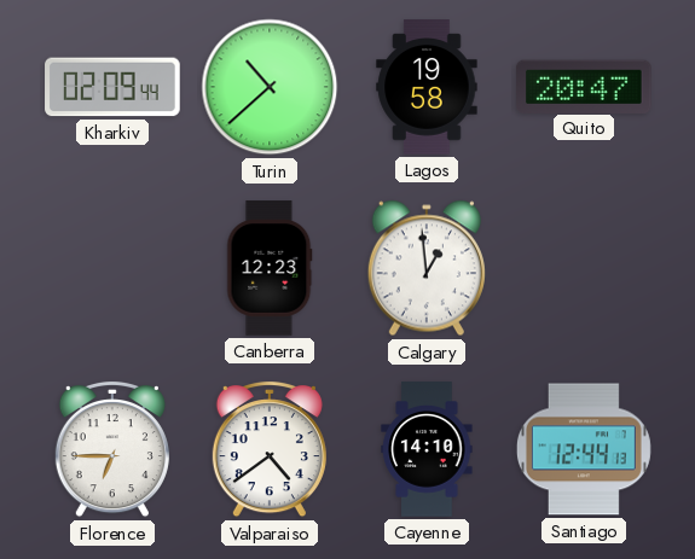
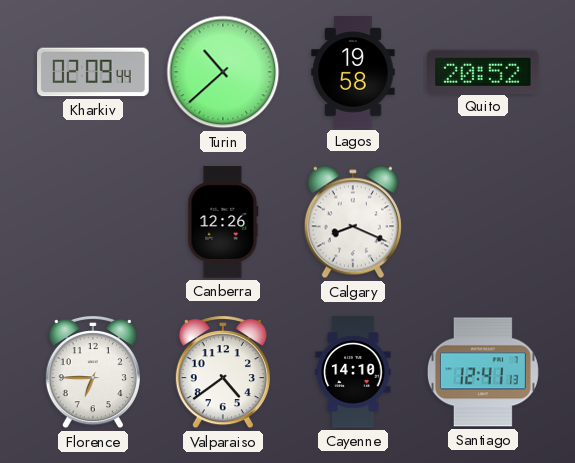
Quito: 20:47 -> 20:52 (484, 71)
Canberra: 12:23 -> 12:26 (223, 222)
Calgary: 12:59 -> 8:19 (353, 222)
Santiago: 12:44 -> 12:41 (483, 372)
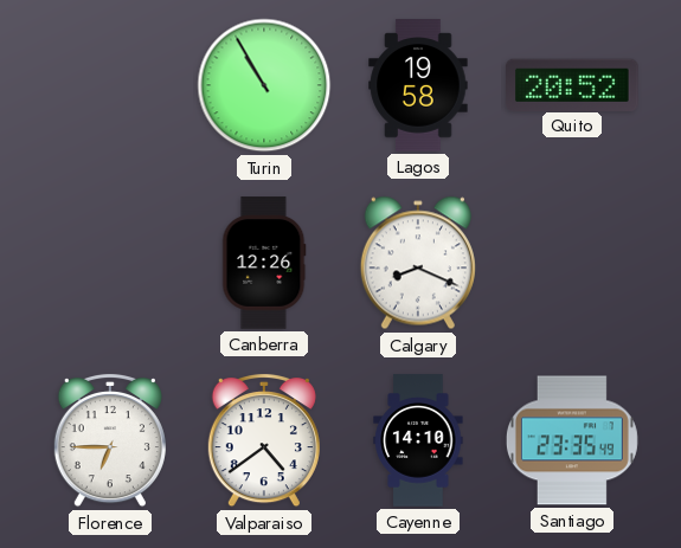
Kharkiv: 02:09 -> none (93, 72)
Turin: 10:38 -> 10:55 (264, 85)
Santiago: 12:41 -> 23:35 (572, 440)
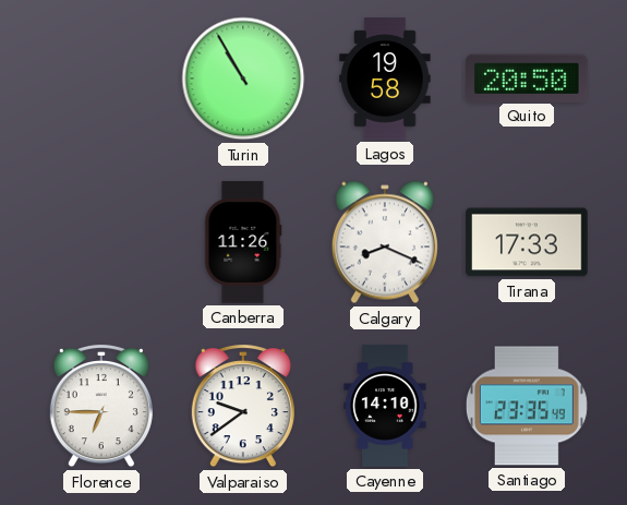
Quito: 20:52 -> 20:50 (528, 77)
Canberra: 12:26 -> 11:26 (243, 242)
Tirana: none -> 17:33 (527, 242)
Valparaiso: 4:39 -> 9:39 (243, 406)
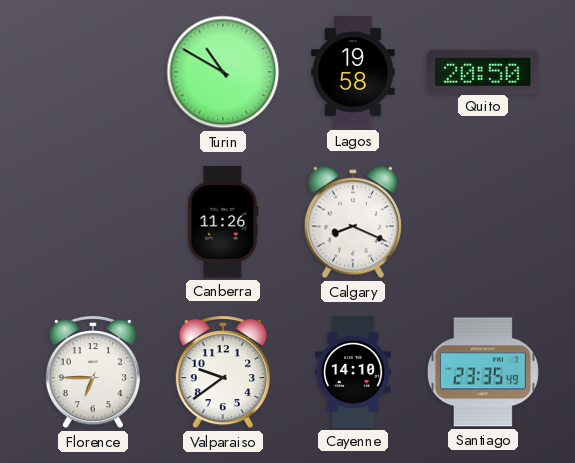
Turin: 10:55 -> 10:50 (223, 72)
Tirana: 17:33 -> none (527, 242)
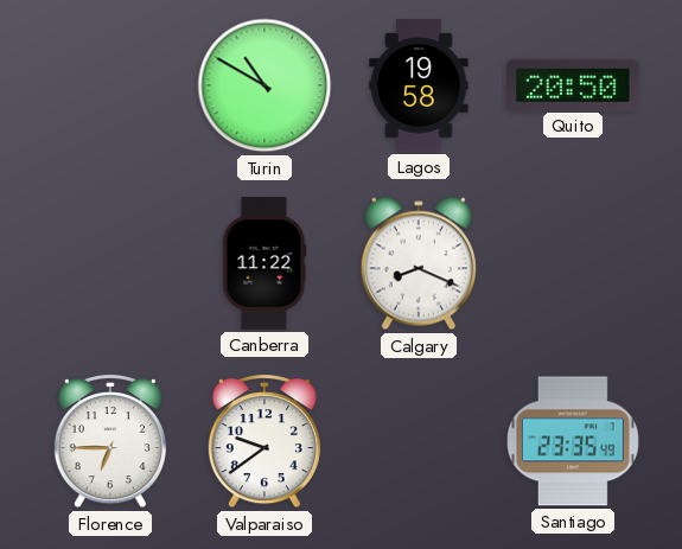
Canberra: 11:26 -> 11:22 (264, 263)
Cayenne: 14:10 -> none (353, 372)
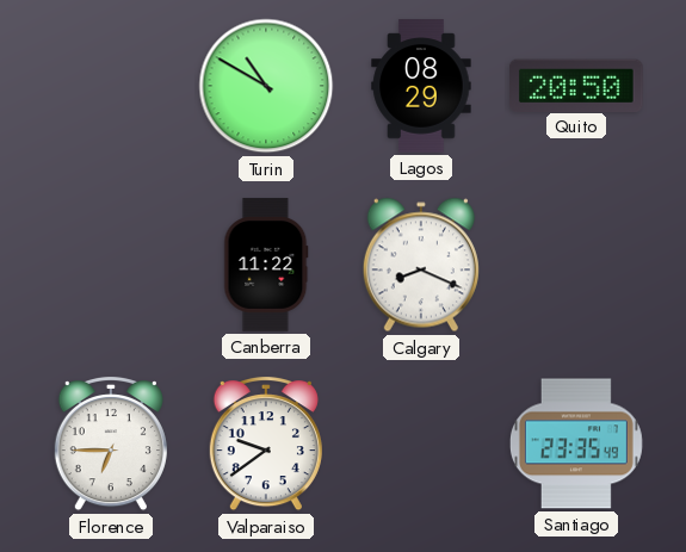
Lagos: 19:58 -> 08:29 (421, 86)
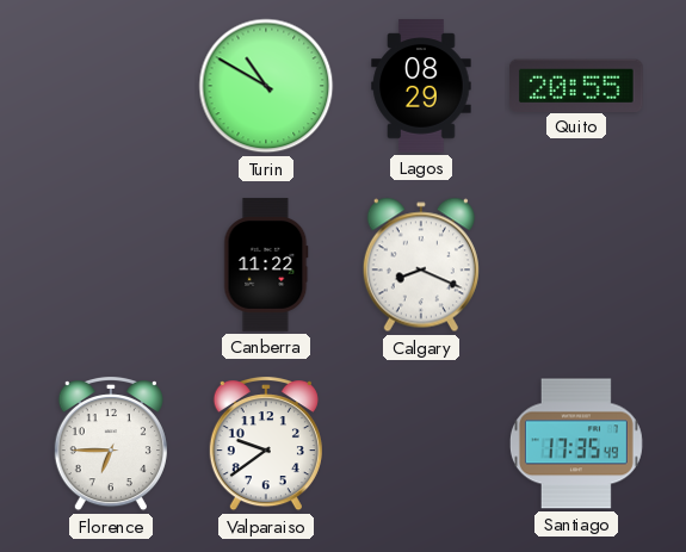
Quito: 20:50 -> 20:55 (577, 85)
Santiago: 23:35 -> 17:35 (576, 444)
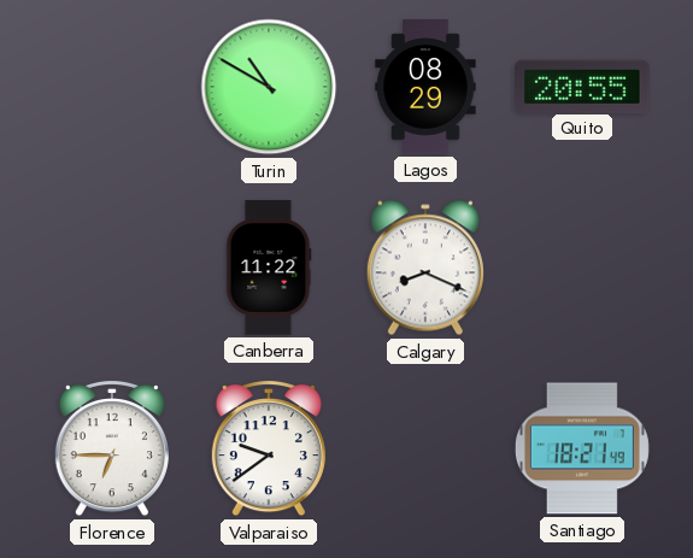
Santiago: 17:35 -> 18:21 (582, 448)
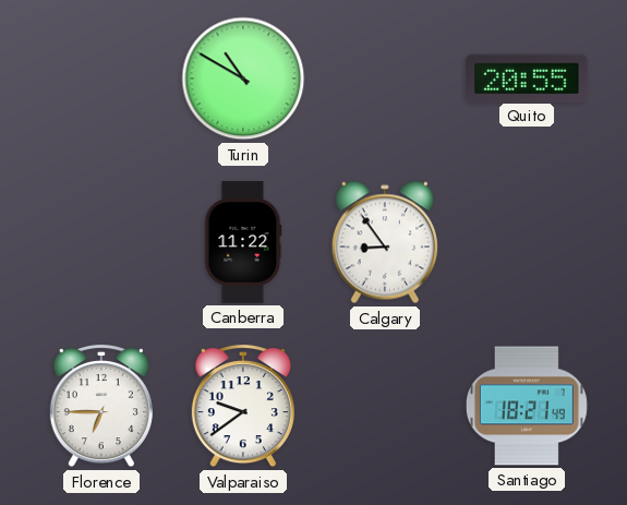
Lagos: 08:29 -> none (425, 87)
Calgary: 8:19 -> 8:54 (385, 242)
